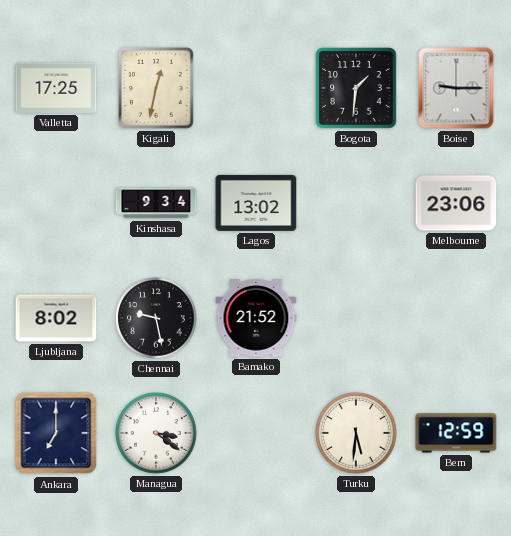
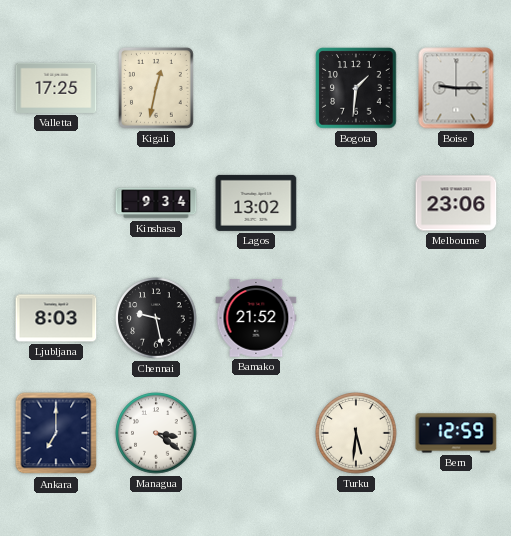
Ljubljana: 8:02 -> 8:03 (56, 318)
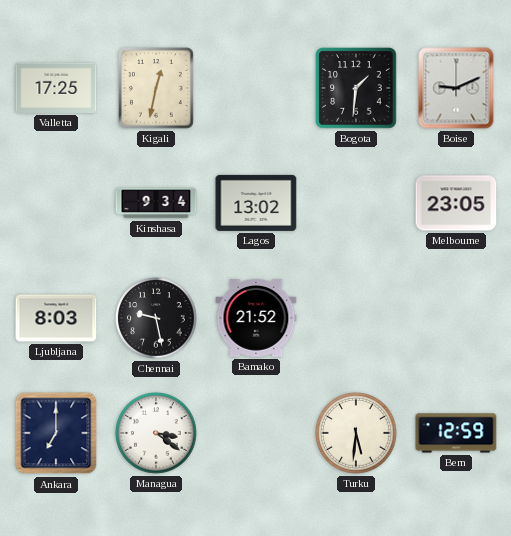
Boise: 9:15 -> 9:11 (456, 88)
Melbourne: 23:06 -> 23:05 (456, 203)
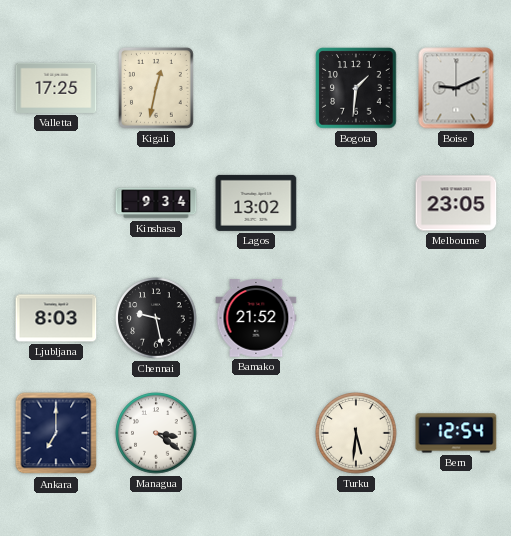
Bern: 12:59 -> 12:54 (456, 433)
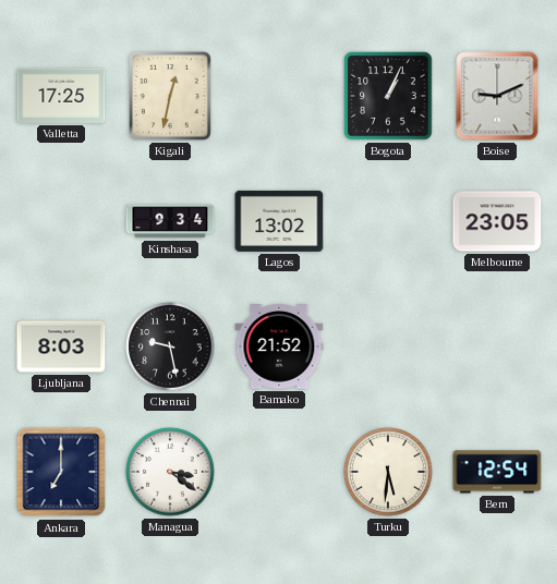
Bogota: 1:31 -> 1:04 (388, 96)
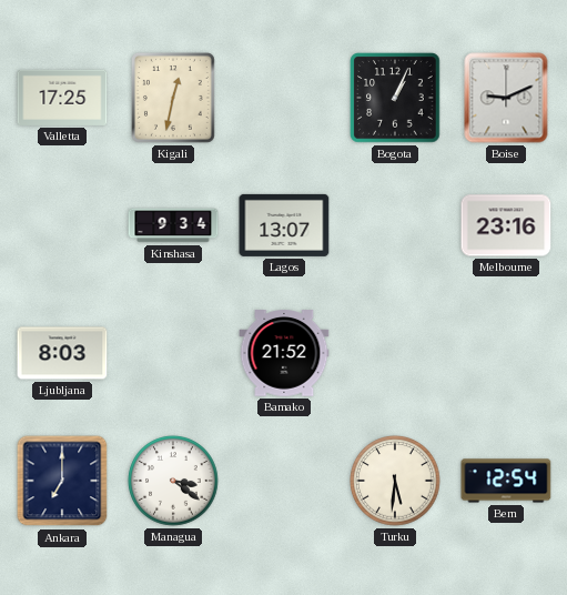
Lagos: 13:02 -> 13:07 (284, 225)
Melbourne: 23:05 -> 23:16 (506, 225)
Chennai: 9:28 -> none (170, 346)
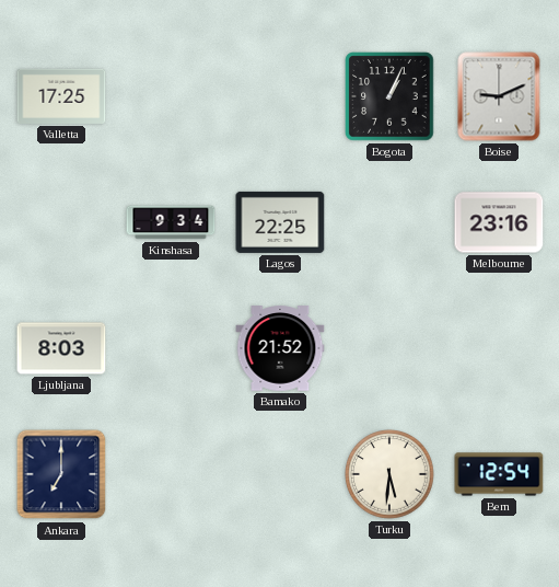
Kigali: 12:32 -> none (173, 98)
Lagos: 13:07 -> 22:25 (280, 222)
Managua: 3:21 -> none (173, 481)
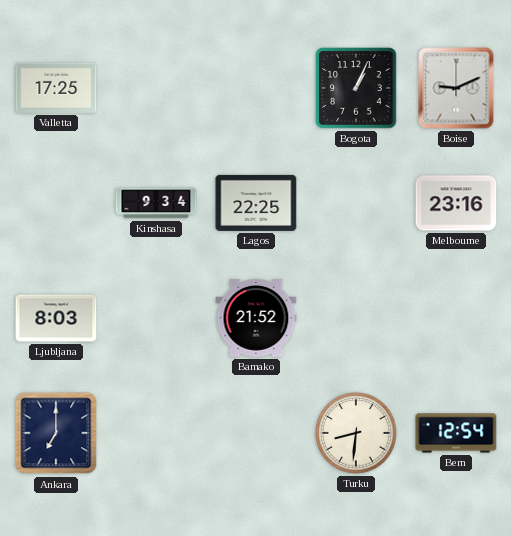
Turku: 5:31 -> 8:31 (356, 433)
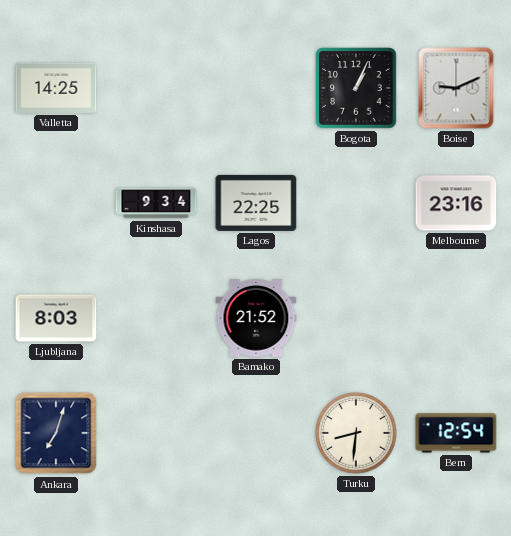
Valletta: 17:25 -> 14:25 (56, 88)
Ankara: 7:00 -> 7:03 (56, 433)
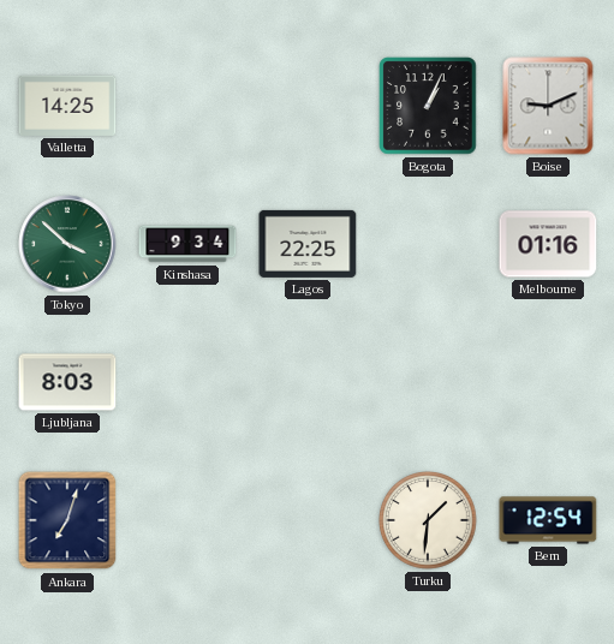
Tokyo: none -> 3:52 (67, 244)
Melbourne: 23:16 -> 01:16 (548, 244)
Bamako: 21:52 -> none (256, 318)
Turku: 8:31 -> 1:31 (428, 520)
